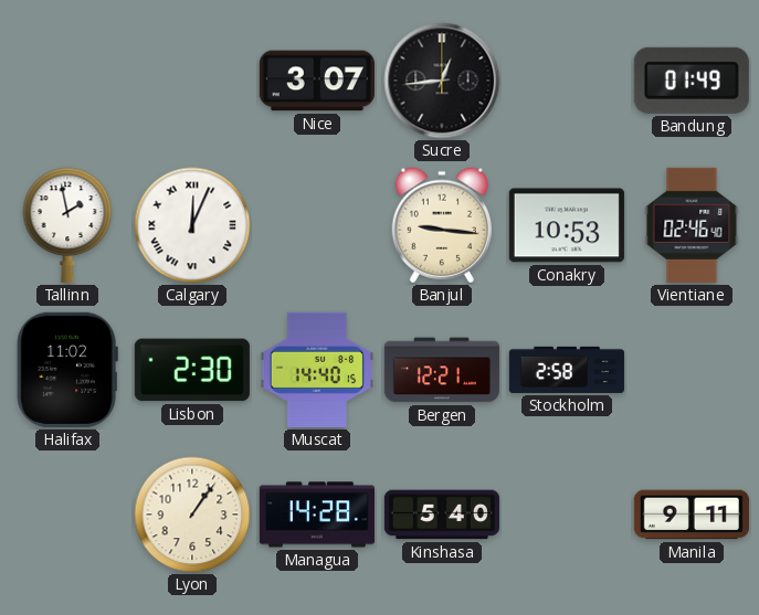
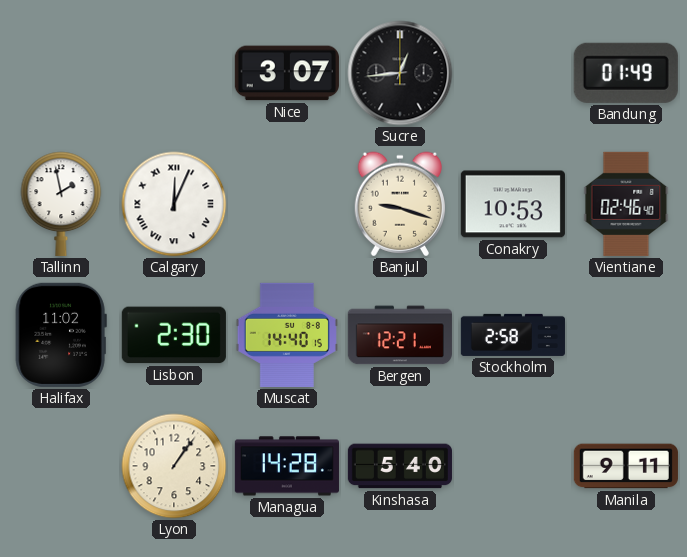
Banjul: 9:16 -> 9:18 (400, 204)
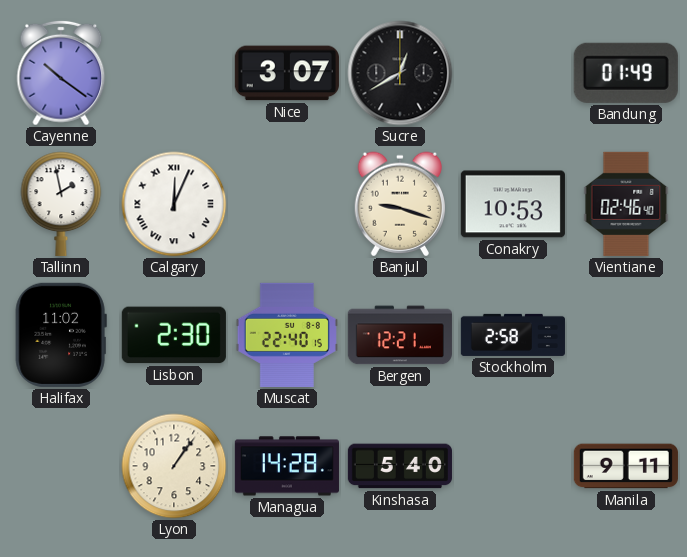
Cayenne: none -> 10:21 (61, 73)
Sucre: 12:44 -> 12:40 (400, 73)
Muscat: 14:40 -> 22:40 (287, 335)
